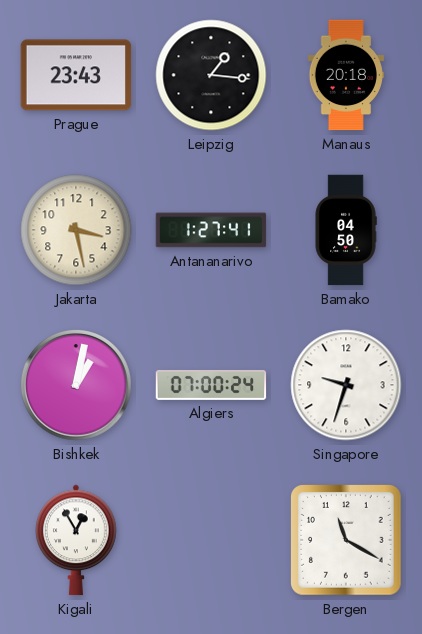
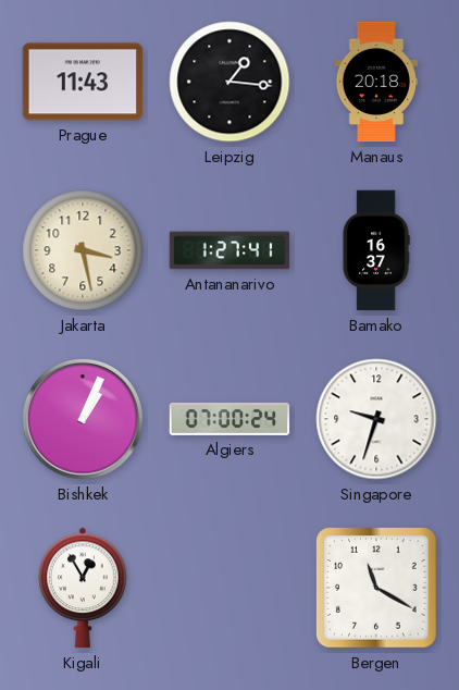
Prague: 23:43 -> 11:43 (83, 82)
Bamako: 04:50 -> 16:37 (376, 250)
Bishkek: 1:02 -> 1:04 (83, 419)
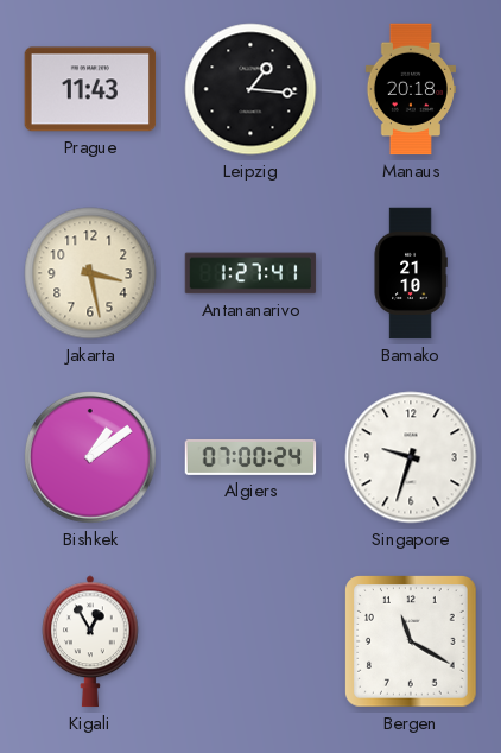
Bamako: 16:37 -> 21:10 (411, 273)
Bishkek: 1:04 -> 1:09 (90, 457)
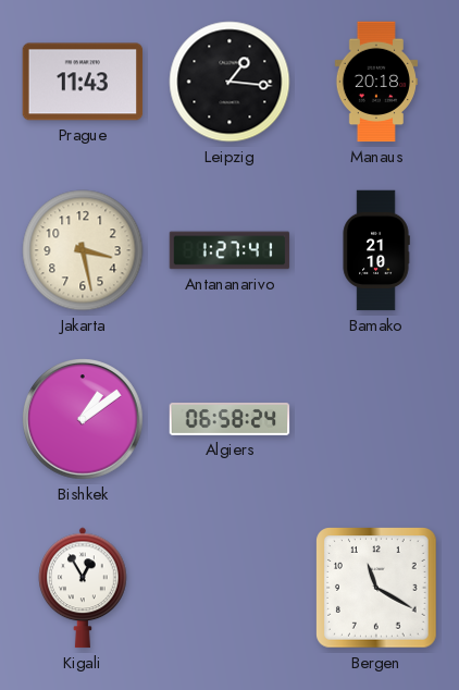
Algiers: 07:00 -> 06:58 (230, 419)
Singapore: 9:33 -> none (411, 457)
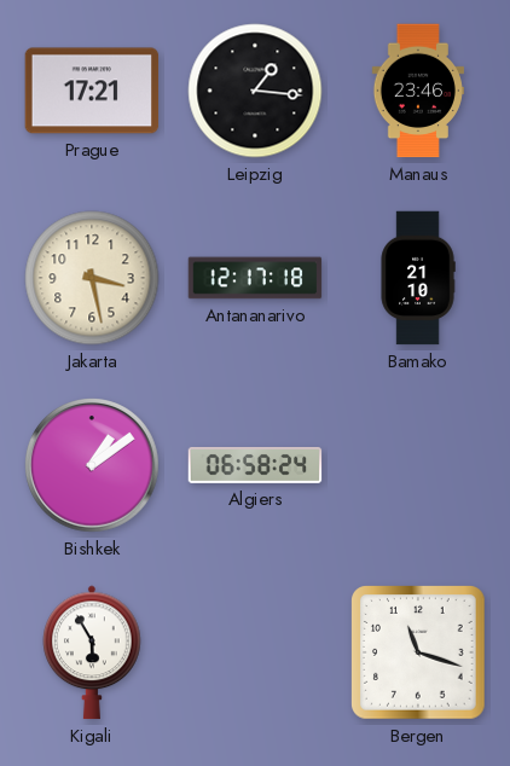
Prague: 11:43 -> 17:21 (92, 91)
Manaus: 20:18 -> 23:46 (418, 91)
Antananarivo: 1:27 -> 12:17 (255, 278)
Kigali: 12:55 -> 5:55 (92, 652)
Bergen: 11:20 -> 11:18 (419, 654)
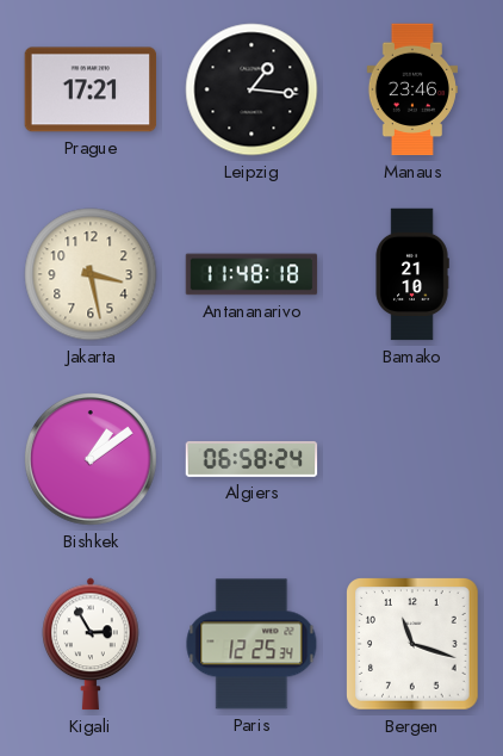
Antananarivo: 12:17 -> 11:48 (251, 274)
Kigali: 5:55 -> 2:55 (91, 644)
Paris: none -> 12:25 (251, 644)
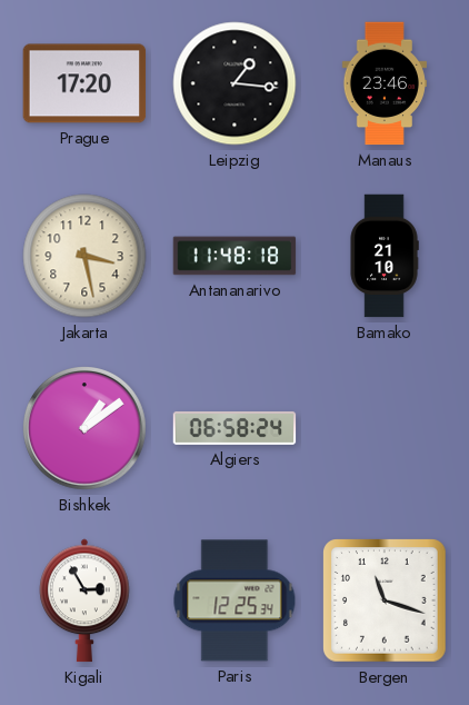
Prague: 17:21 -> 17:20 (84, 83)
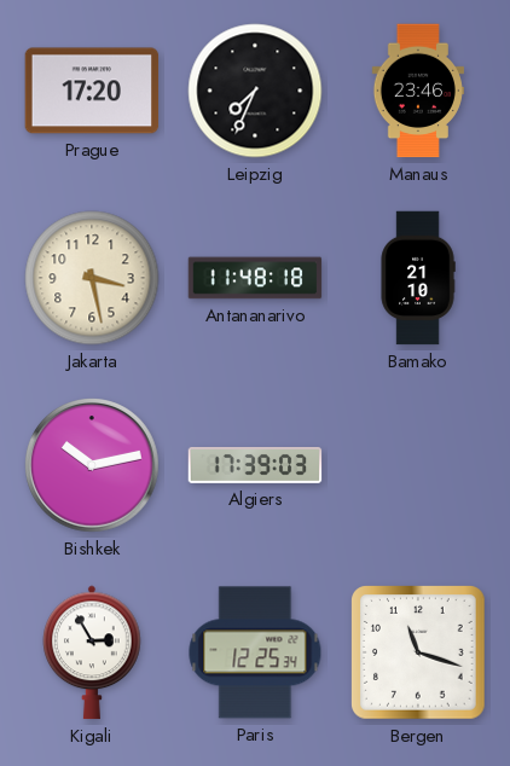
Leipzig: 1:16 -> 7:34 (255, 91)
Bishkek: 1:09 -> 10:13 (92, 465)
Algiers: 06:58 -> 17:39 (255, 465)
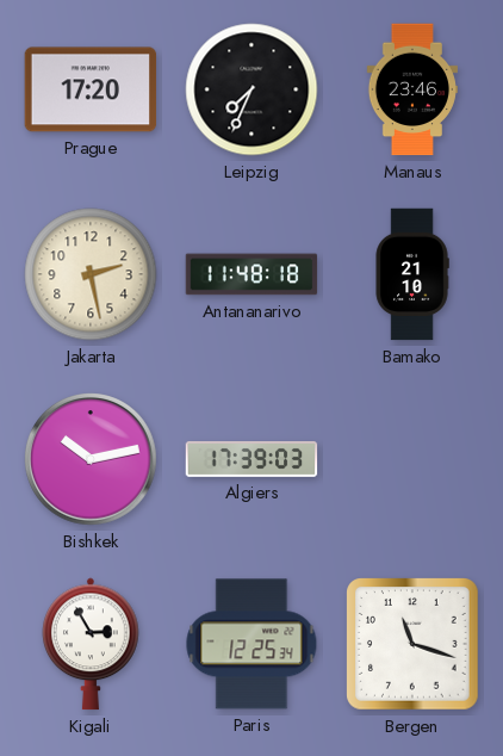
Jakarta: 3:28 -> 2:28 (91, 274)
